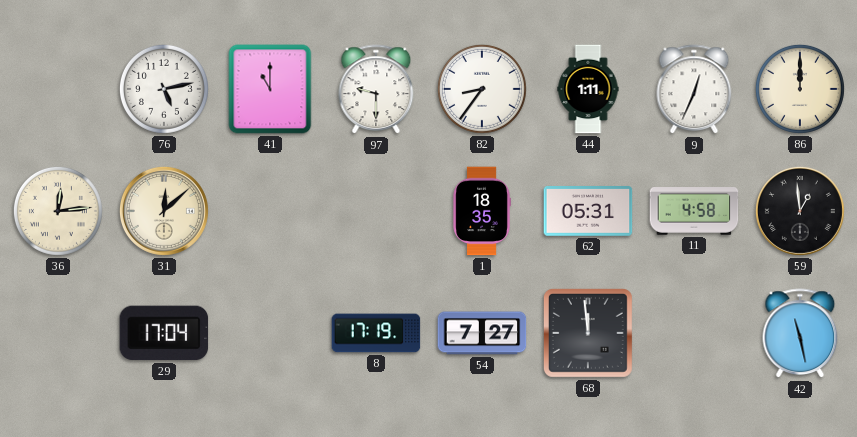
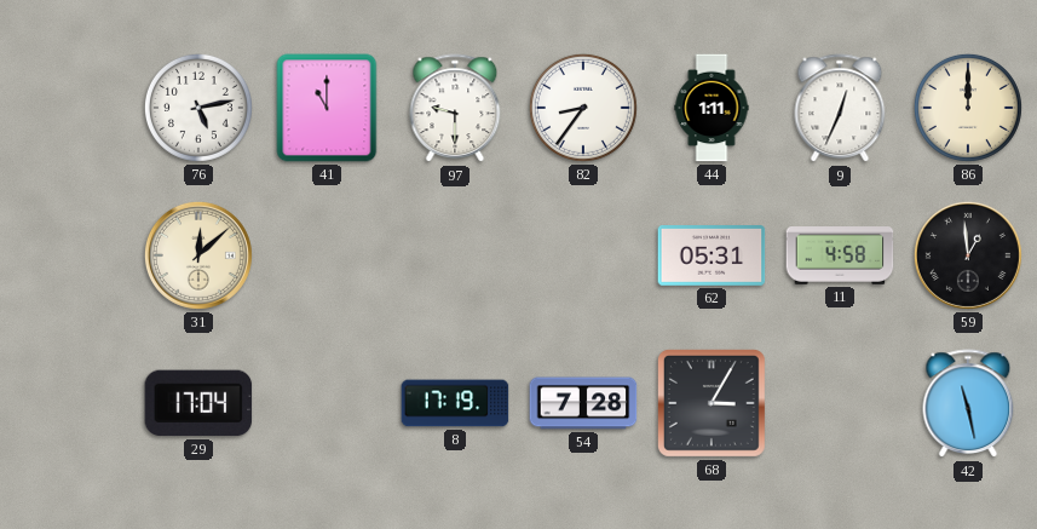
36: 12:14 -> none (58, 211)
1: 18:35 -> none (482, 211)
54: 7:27 -> 7:28 (583, 403)
68: 11:59 -> 3:05 (712, 403)
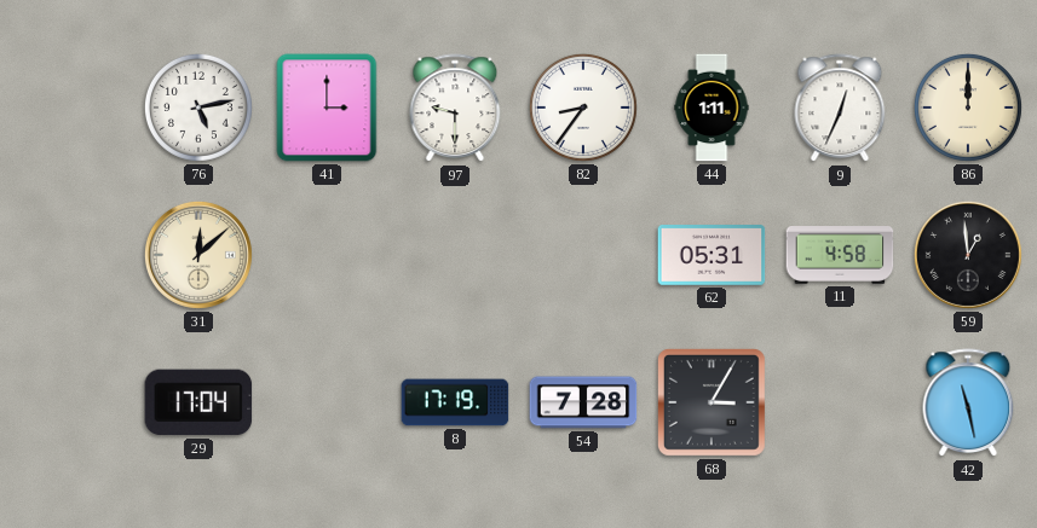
41: 11:00 -> 3:00 (327, 108)
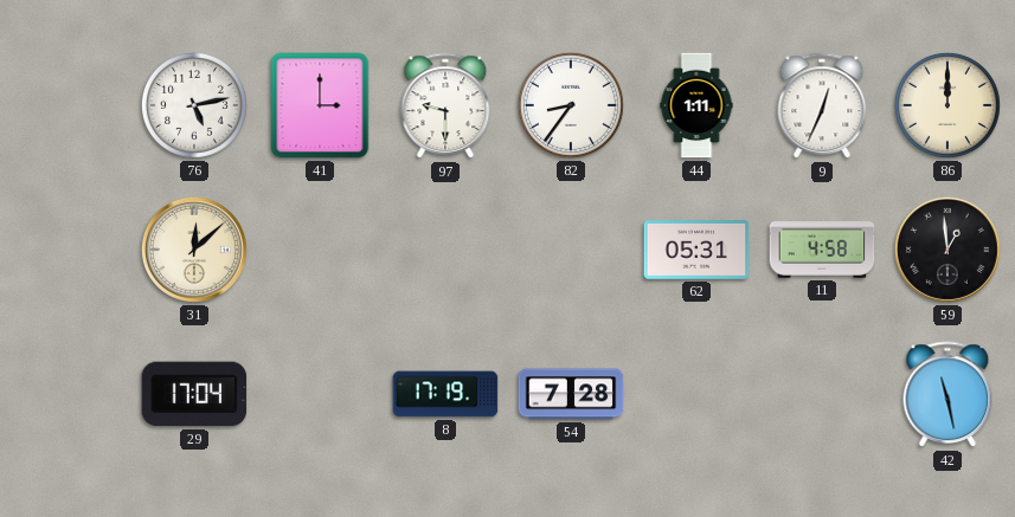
68: 3:05 -> none (712, 402)
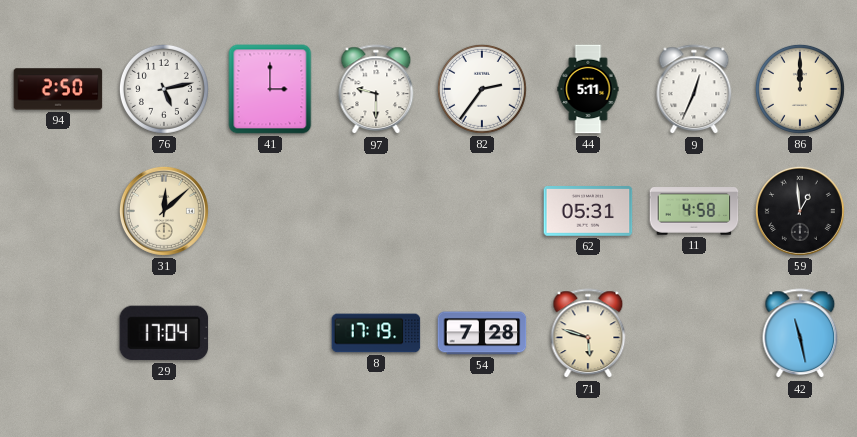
94: none -> 2:50 (58, 89)
82: 8:36 -> 2:36 (482, 89)
44: 1:11 -> 5:11 (588, 89)
71: none -> 5:48 (588, 334)
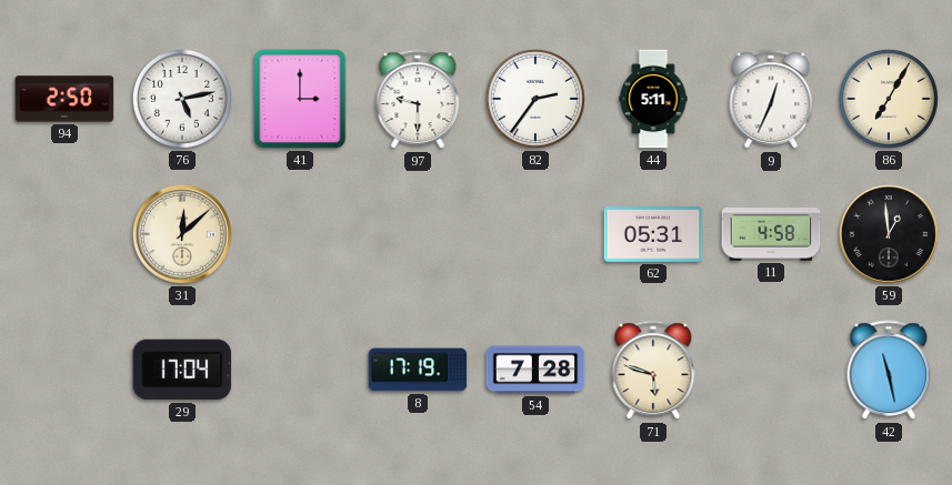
86: 12:00 -> 7:05 (889, 99)
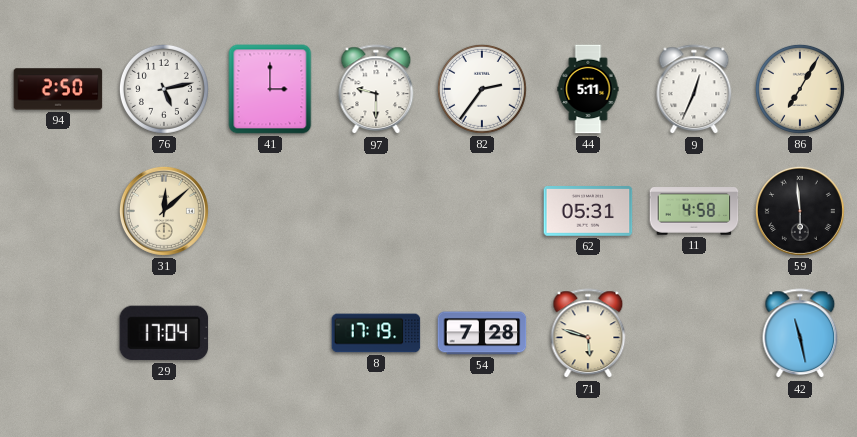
59: 12:59 -> 5:59 (800, 211)
